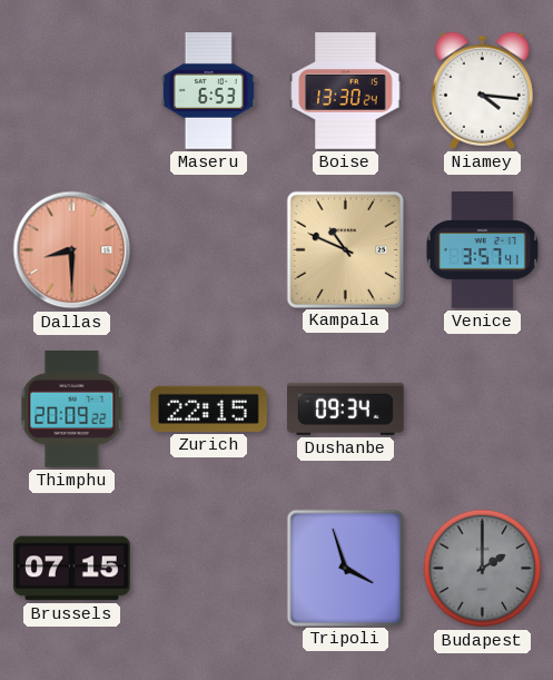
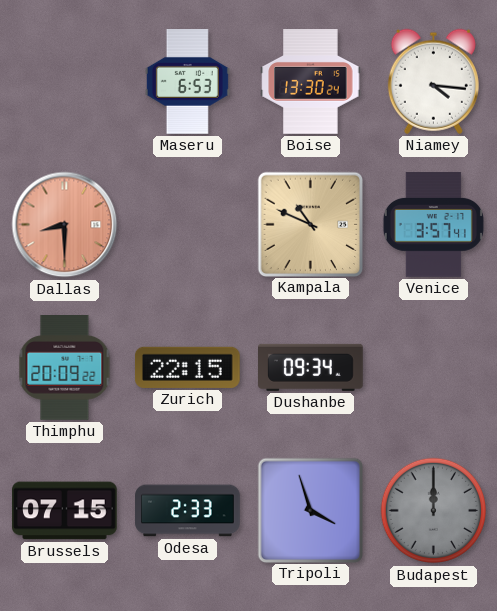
Odesa: none -> 2:33 (188, 511)
Budapest: 2:00 -> 12:00 (434, 511)
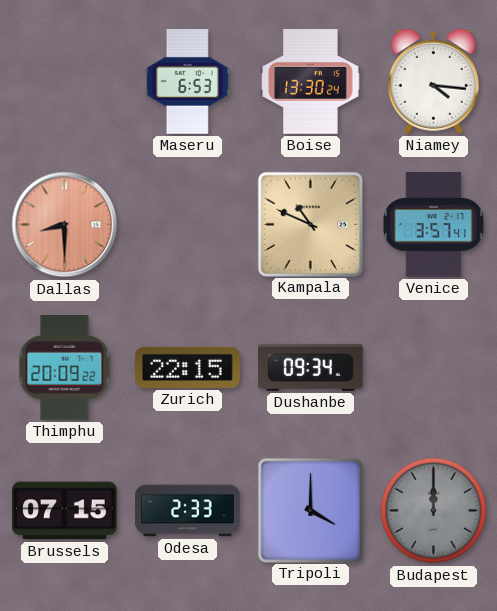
Tripoli: 3:57 -> 4:00 (310, 510)
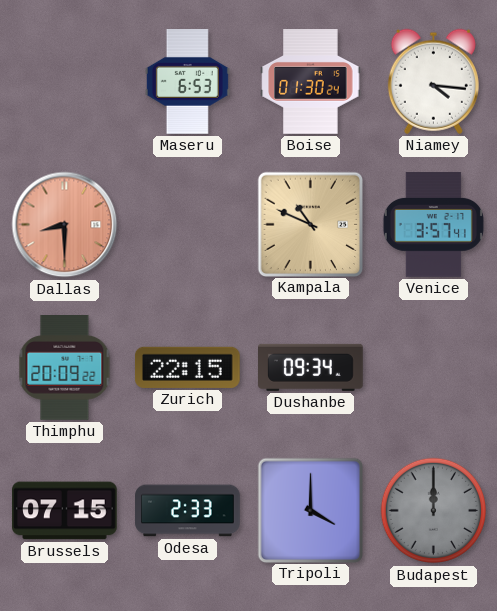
Boise: 13:30 -> 01:30 (311, 82)
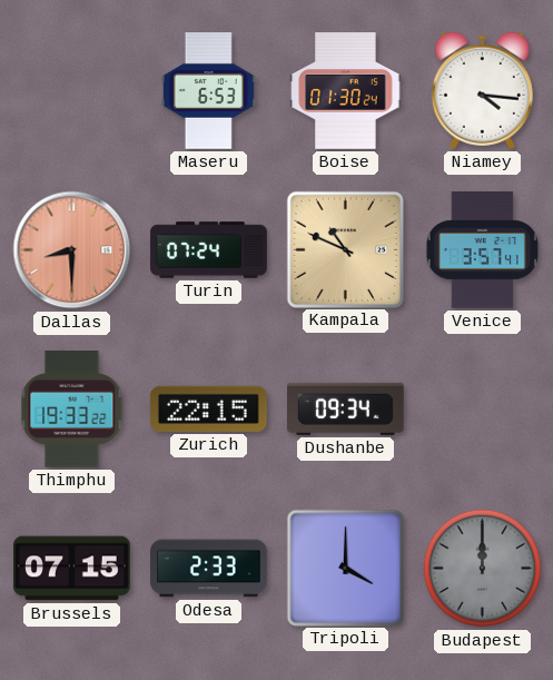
Turin: none -> 07:24 (209, 250)
Thimphu: 20:09 -> 19:33 (72, 410)
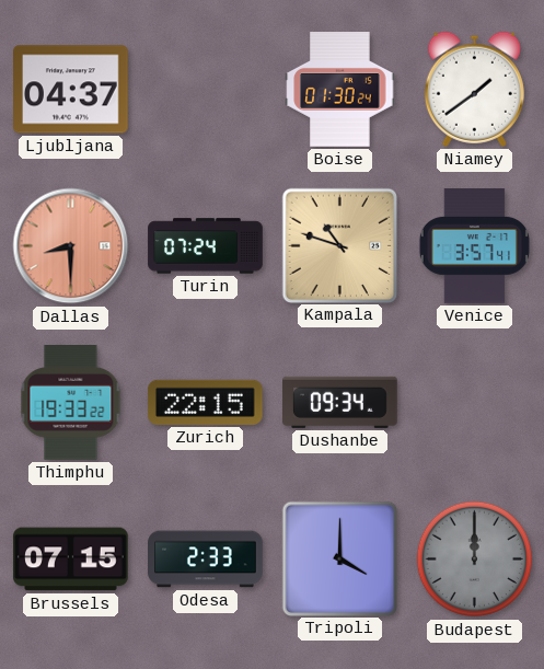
Ljubljana: none -> 04:37 (71, 90)
Maseru: 6:53 -> none (208, 91)
Niamey: 4:16 -> 1:39 (474, 89)
Kampala: 10:49 -> 10:48 (339, 245)
